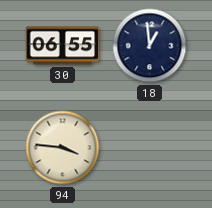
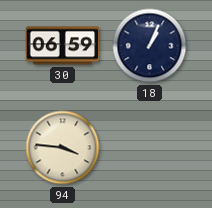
30: 06:55 -> 06:59 (63, 46)
18: 12:59 -> 1:04 (150, 46)
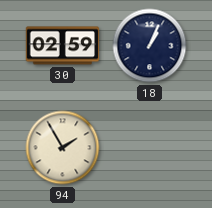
30: 06:59 -> 02:59 (63, 46)
94: 3:46 -> 1:55 (63, 148)
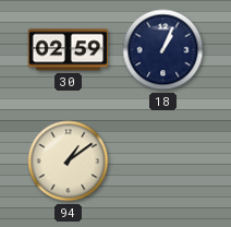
94: 1:55 -> 1:09 (69, 162)
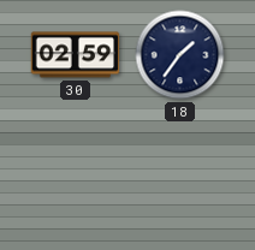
18: 1:04 -> 1:36 (180, 55)
94: 1:09 -> none (69, 162)
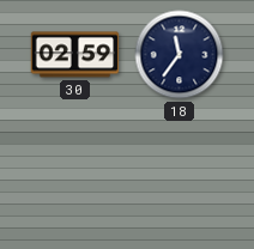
18: 1:36 -> 11:36 (180, 55)
